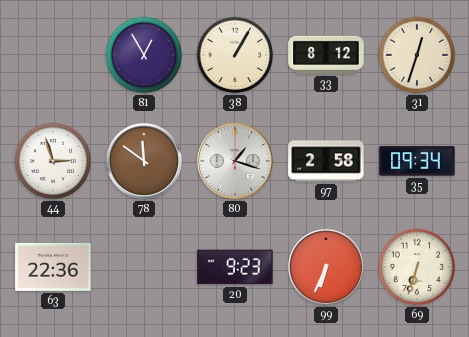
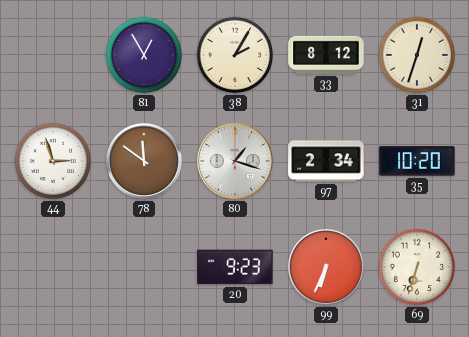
38: 1:05 -> 2:05 (235, 55)
97: 2:58 -> 2:34 (326, 161)
35: 09:34 -> 10:20 (417, 161)
63: 22:36 -> none (53, 267)
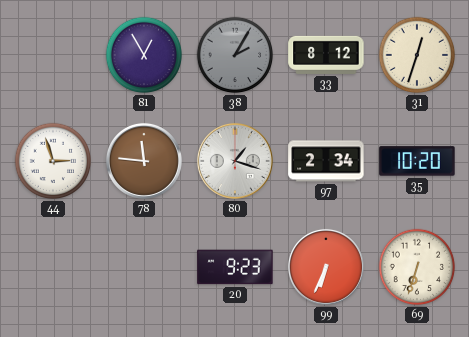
38 dial: cream -> grey (235, 55)
78: 11:51 -> 11:46 (144, 161)
